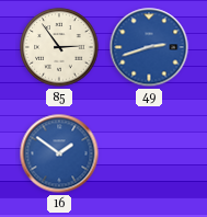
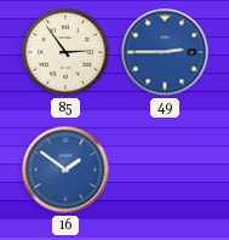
49: 2:42 -> 2:45 (165, 52)
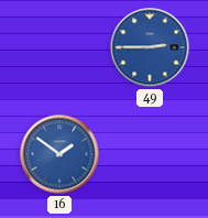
85: 2:54 -> none (65, 52)
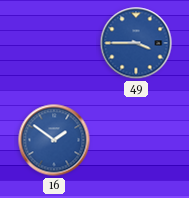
49: 2:45 -> 3:45 (136, 43)
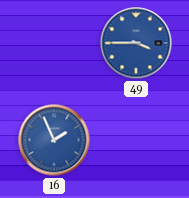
16: 1:51 -> 1:56 (54, 140)
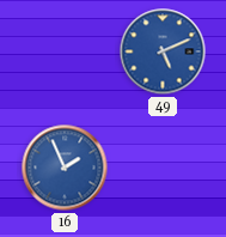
49: 3:45 -> 5:11 (163, 51)
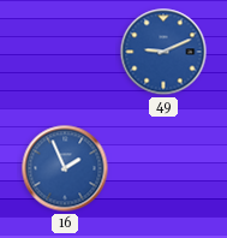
49: 5:11 -> 9:11 (163, 52)
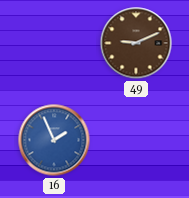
49 dial: blue -> brown (136, 43)
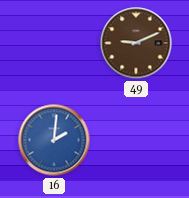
16: 1:56 -> 2:01 (54, 140)
